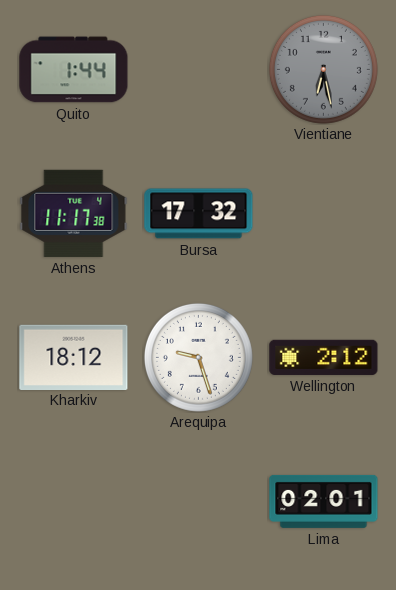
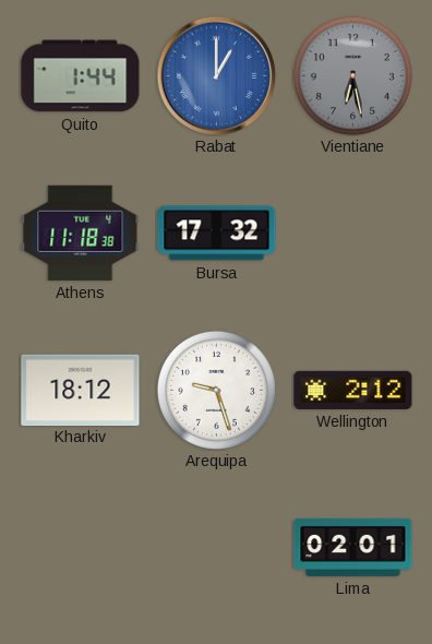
Rabat: none -> 1:00 (216, 75)
Athens: 11:17 -> 11:18 (81, 232)
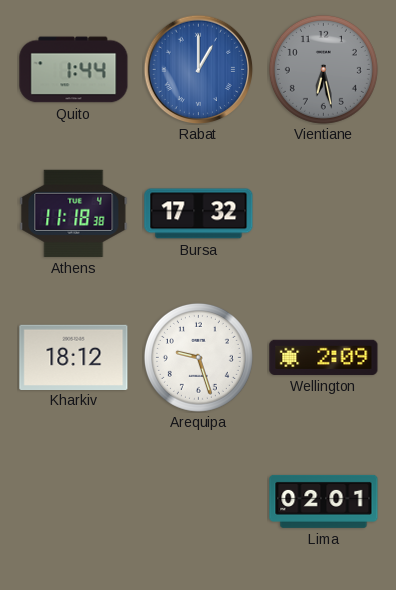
Wellington: 2:12 -> 2:09 (324, 357)
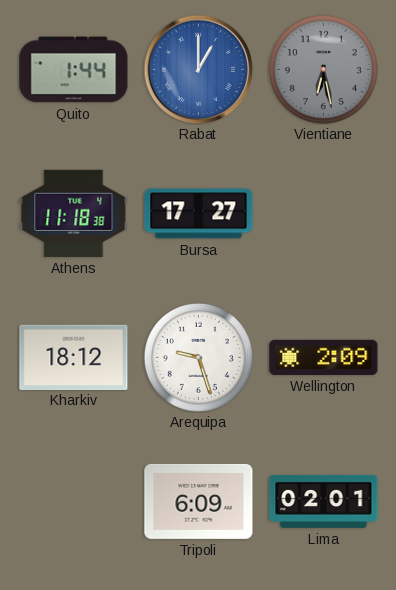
Bursa: 17:32 -> 17:27 (199, 214)
Tripoli: none -> 6:09 (199, 501)
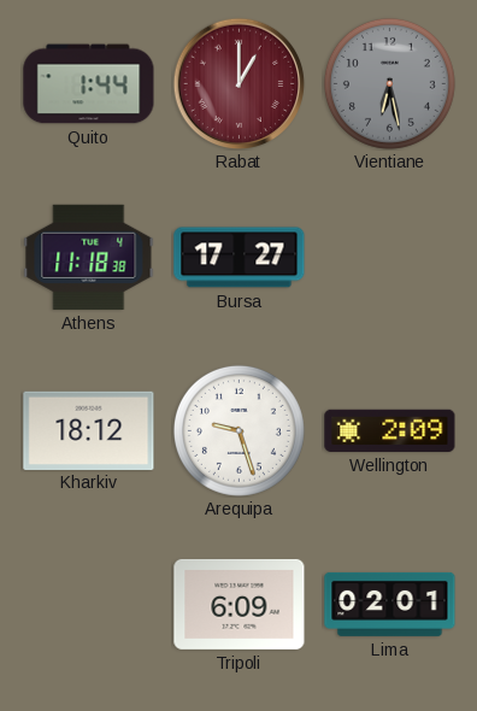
Rabat dial: blue -> burgundy (238, 83)
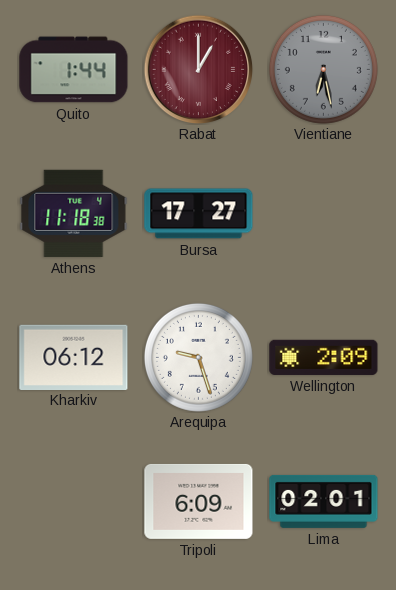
Kharkiv: 18:12 -> 06:12 (74, 357)
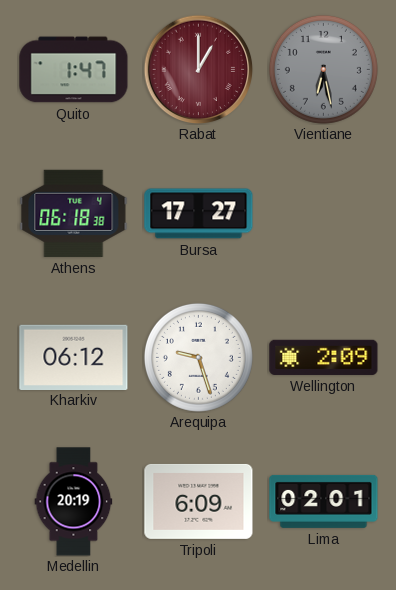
Quito: 1:44 -> 1:47 (74, 70)
Athens: 11:18 -> 06:18 (74, 213)
Medellin: none -> 20:19 (74, 502)
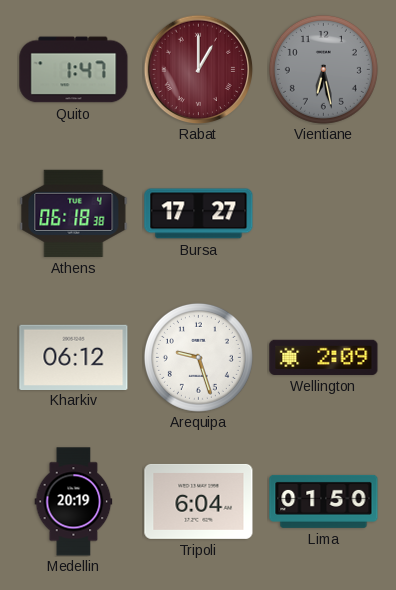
Tripoli: 6:09 -> 6:04 (199, 501)
Lima: 02:01 -> 01:50 (324, 501)
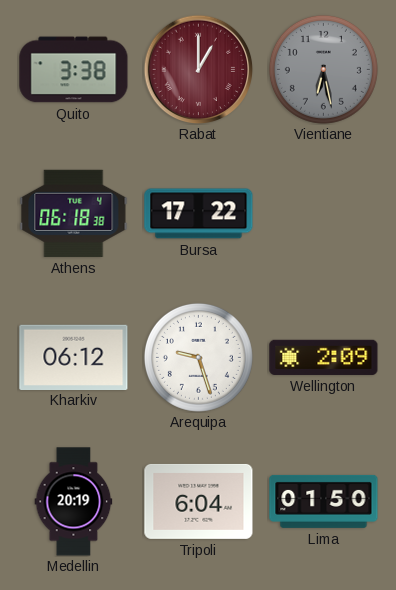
Quito: 1:47 -> 3:38 (74, 70)
Bursa: 17:27 -> 17:22 (199, 214)
